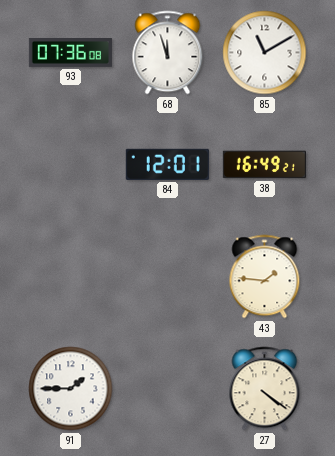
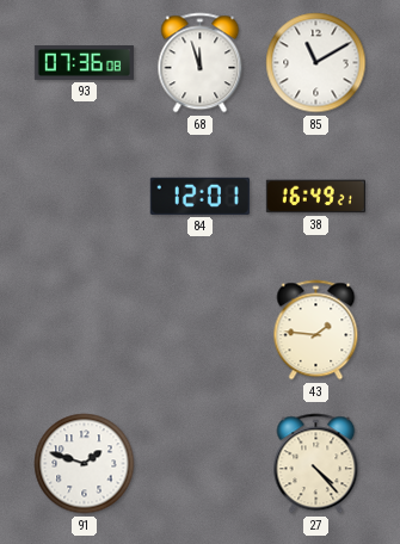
91: 1:45 -> 1:48 (85, 464)
27: 4:21 -> 4:23 (316, 464)
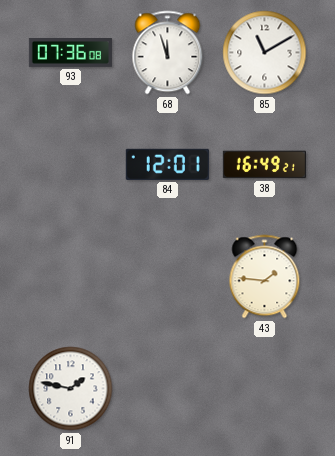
91: 1:48 -> 1:47 (71, 389)
27: 4:23 -> none (316, 464)
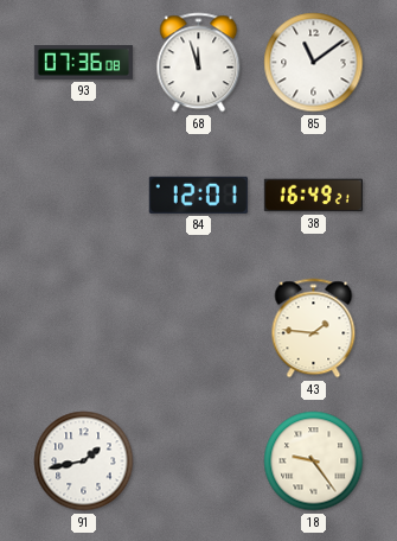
85: 11:10 -> 11:09 (314, 63)
91: 1:47 -> 1:43 (84, 462)
18: none -> 9:24 (314, 462)
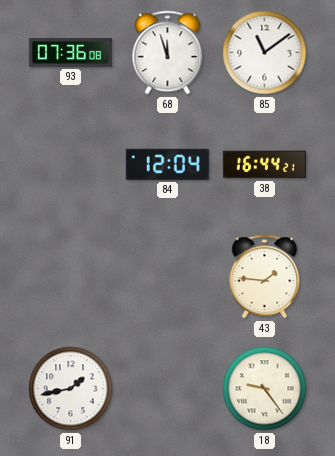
84: 12:01 -> 12:04 (167, 164)
38: 16:49 -> 16:44 (264, 165)
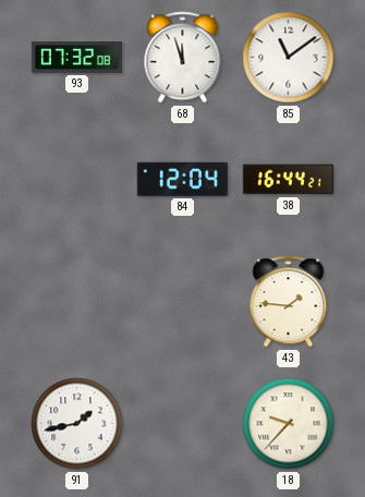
93: 07:36 -> 07:32 (76, 58)
18: 9:24 -> 9:37 (289, 424)
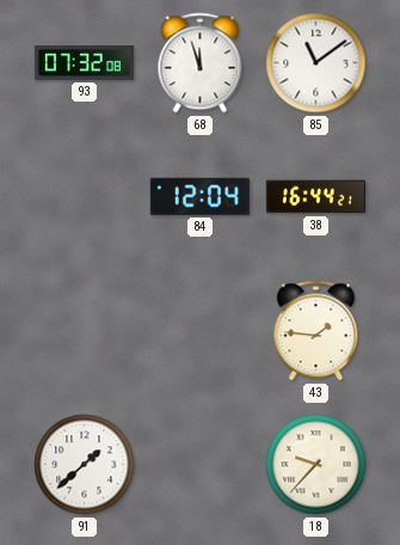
91: 1:43 -> 1:38 (85, 465)
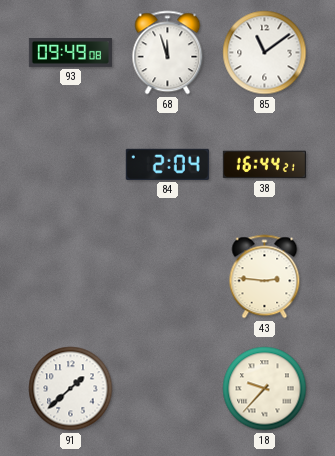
93: 07:32 -> 09:49 (70, 53)
84: 12:04 -> 2:04 (167, 164)
43: 1:46 -> 2:46 (265, 277)
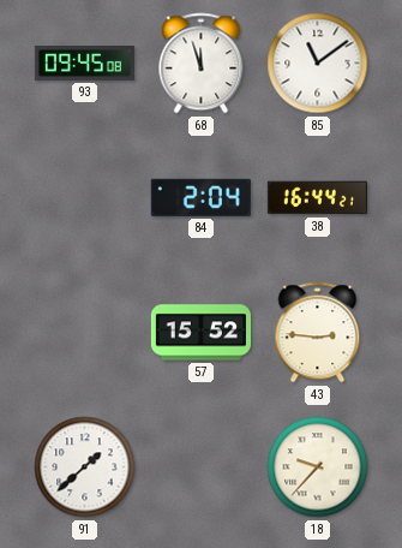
93: 09:49 -> 09:45 (84, 64)
57: none -> 15:52 (200, 333)
